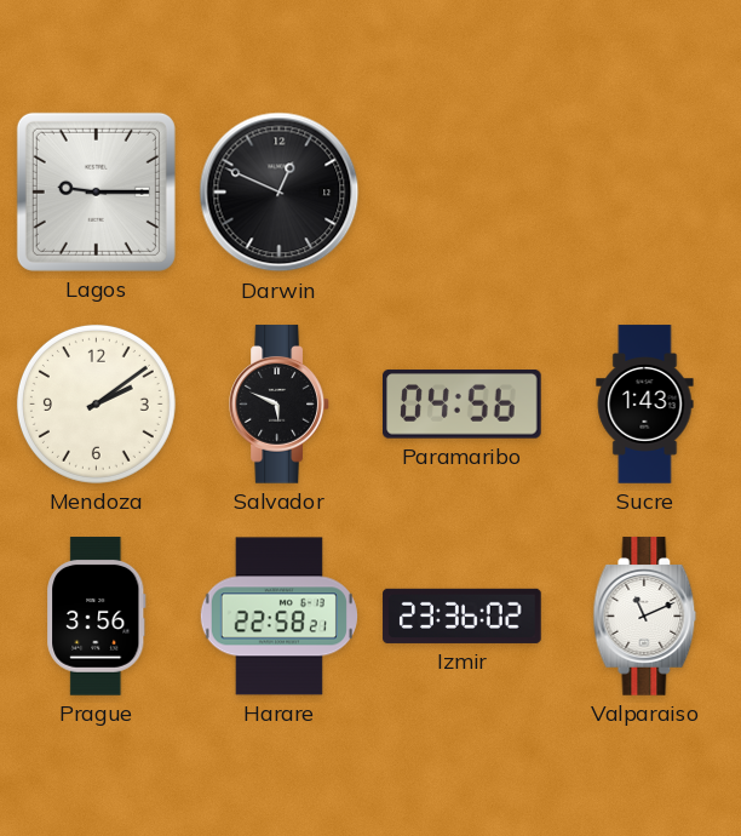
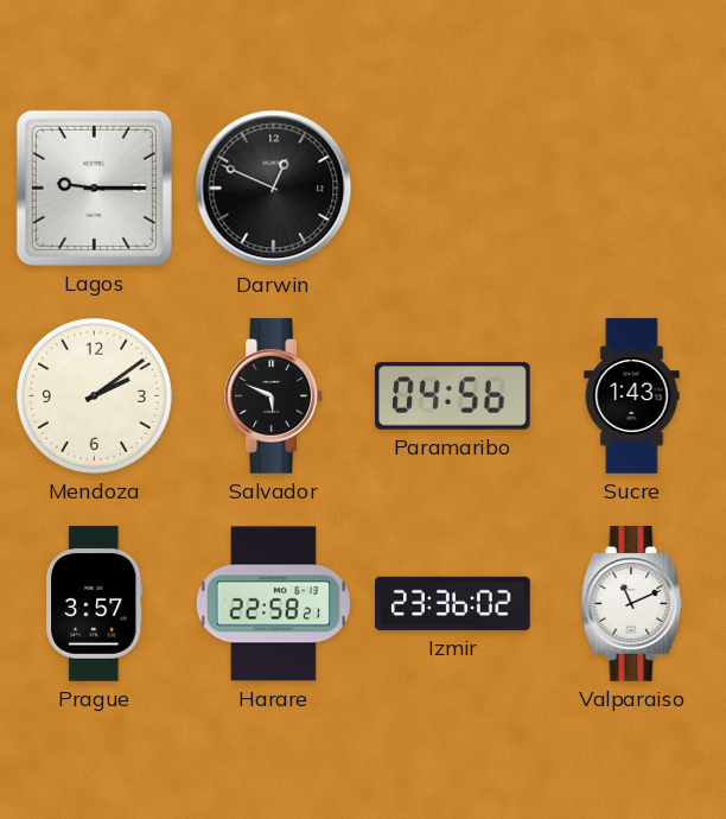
Prague: 3:56 -> 3:57 (95, 604)
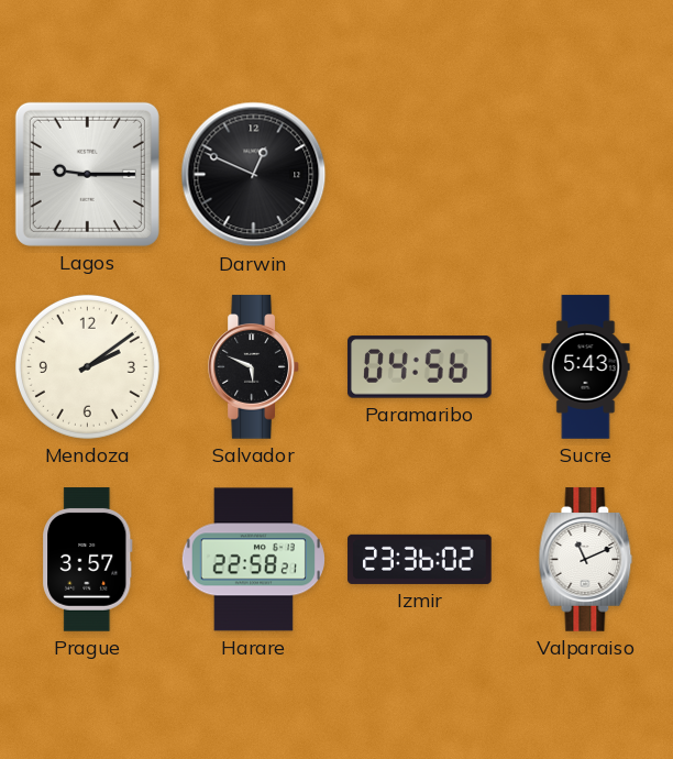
Sucre: 1:43 -> 5:43 (586, 367)
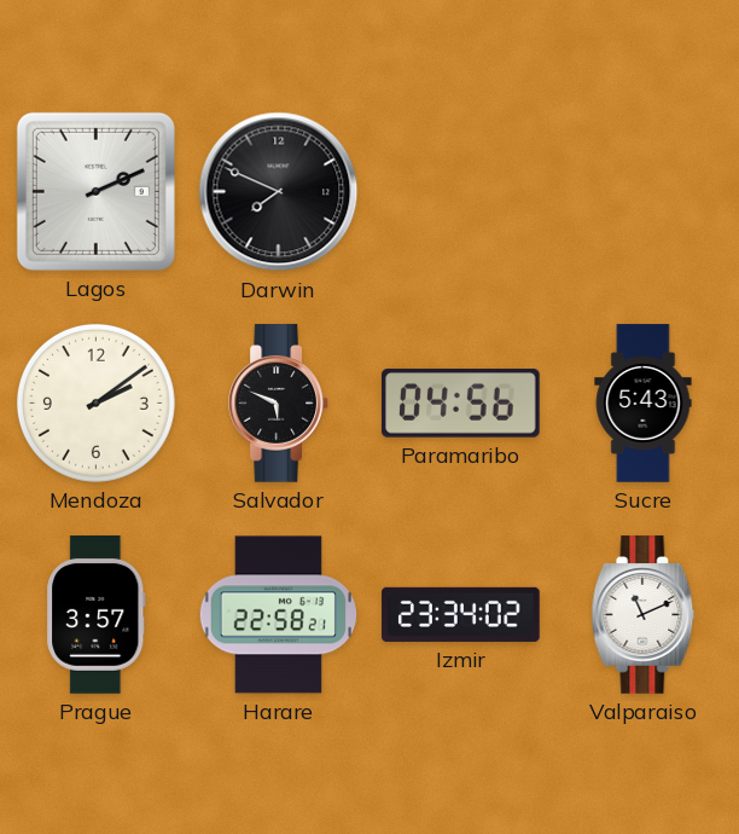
Lagos: 9:15 -> 2:11 (95, 191)
Darwin: 12:49 -> 7:49 (279, 192)
Izmir: 23:36 -> 23:34 (461, 614)
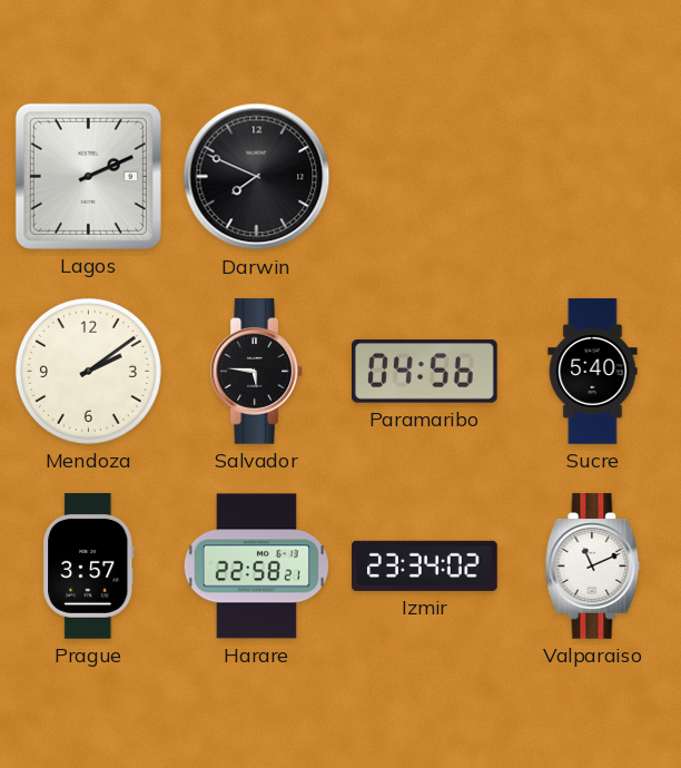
Salvador: 5:49 -> 5:46 (257, 372)
Sucre: 5:43 -> 5:40 (593, 372)
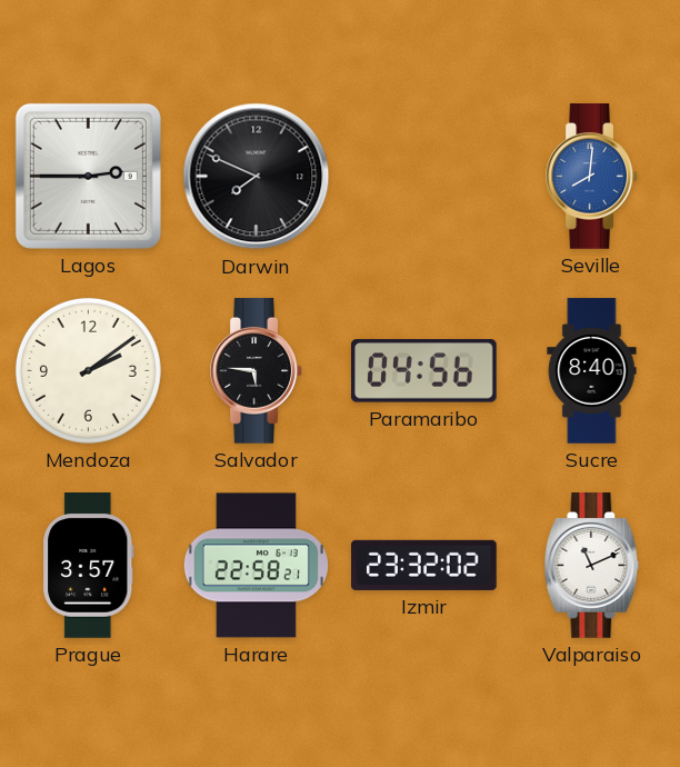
Lagos: 2:11 -> 2:45 (88, 176)
Seville: none -> 8:01 (592, 177)
Sucre: 5:40 -> 8:40 (592, 371)
Izmir: 23:34 -> 23:32 (424, 565)
